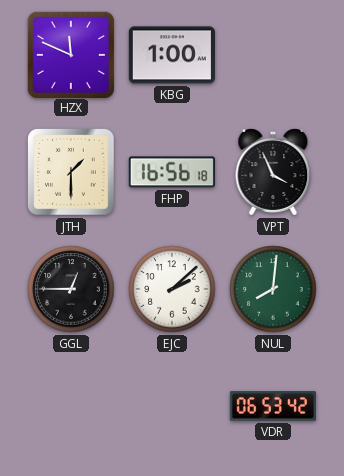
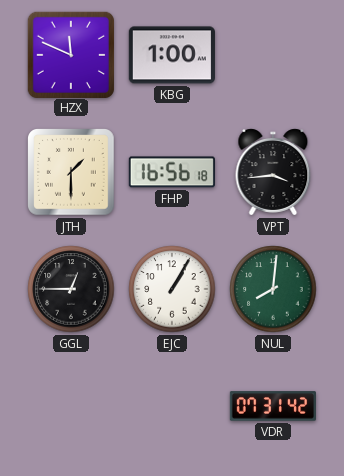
VPT: 3:56 -> 3:44 (273, 172)
EJC: 2:08 -> 1:05 (172, 289)
VDR: 06:53 -> 07:31 (272, 406)
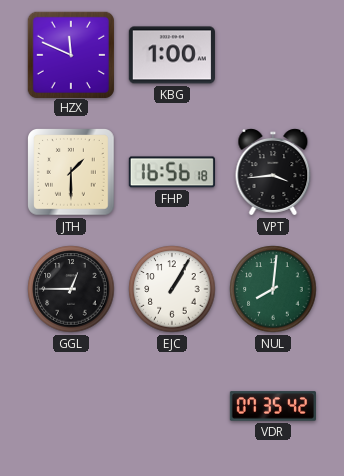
VDR: 07:31 -> 07:35 (272, 406)
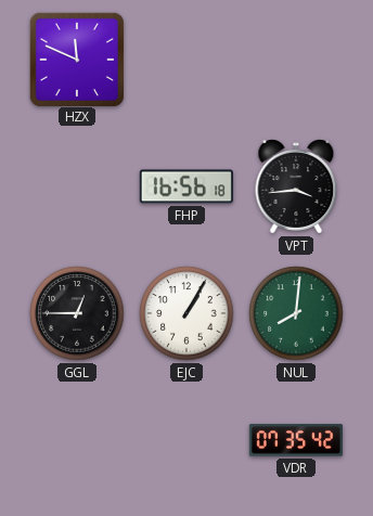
KBG: 1:00 -> none (172, 55)
JTH: 1:30 -> none (71, 172)
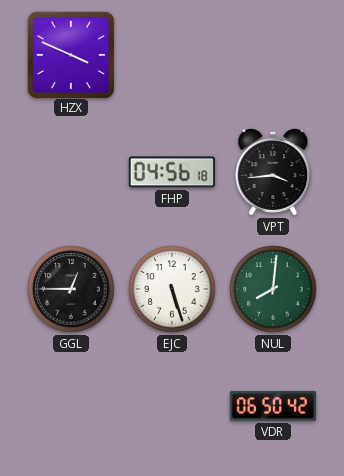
HZX: 11:49 -> 3:49 (70, 54)
FHP: 16:56 -> 04:56 (172, 172)
EJC: 1:05 -> 5:27 (172, 289)
VDR: 07:35 -> 06:50 (272, 406)
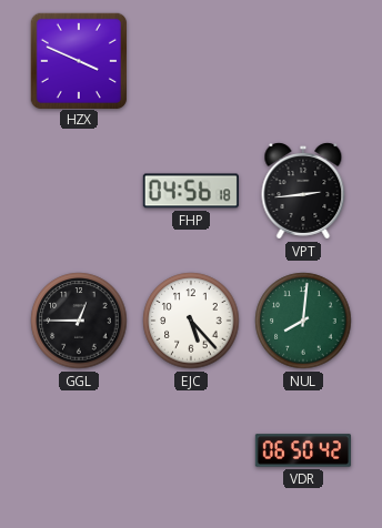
VPT: 3:44 -> 2:44 (303, 191)
EJC: 5:27 -> 5:23 (191, 321)
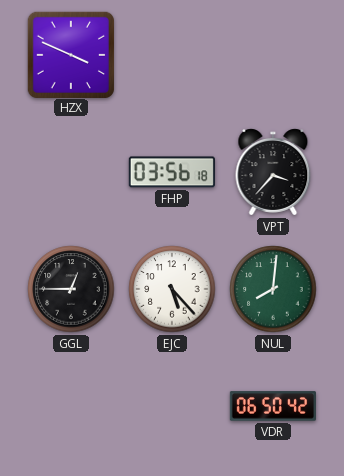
FHP: 04:56 -> 03:56 (172, 172)
VPT: 2:44 -> 3:37 (273, 172)
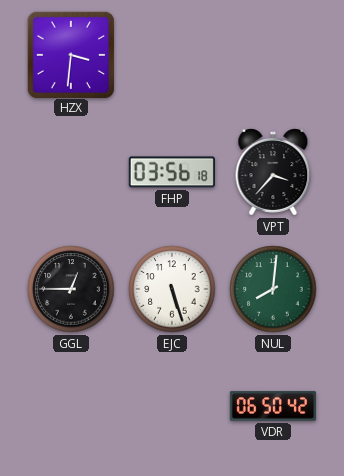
HZX: 3:49 -> 3:31 (70, 54)
EJC: 5:23 -> 5:27 (172, 289)
